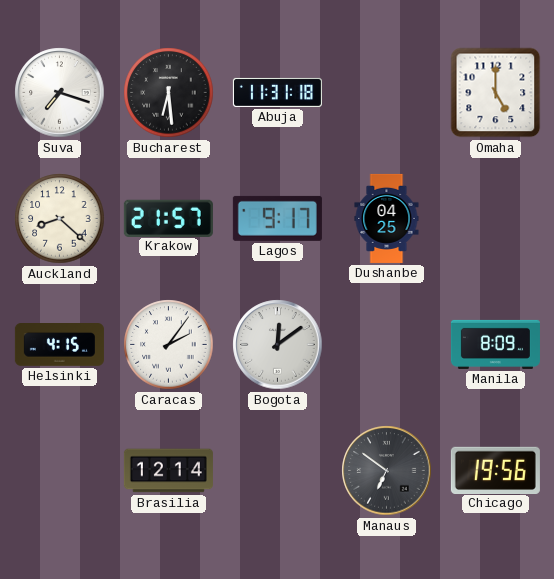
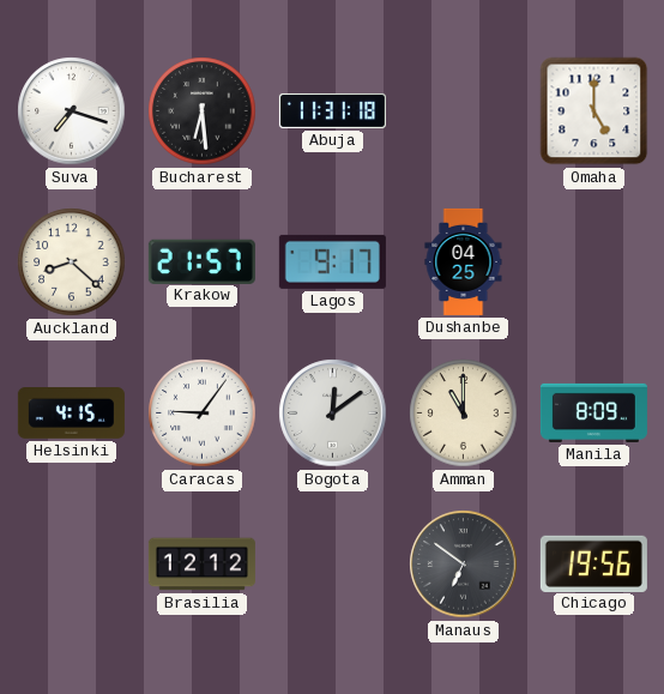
Caracas: 2:06 -> 9:06 (203, 414)
Amman: none -> 11:00 (464, 414)
Brasilia: 12:14 -> 12:12 (201, 565)
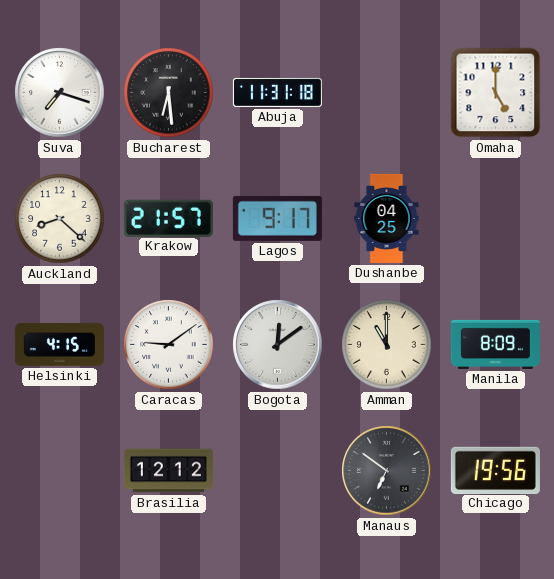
Caracas: 9:06 -> 9:09 (169, 345)
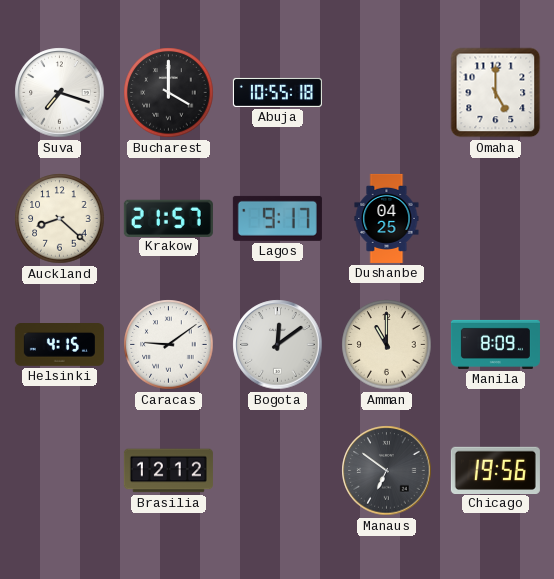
Bucharest: 6:29 -> 4:00 (169, 93)
Abuja: 11:31 -> 10:55 (277, 92)
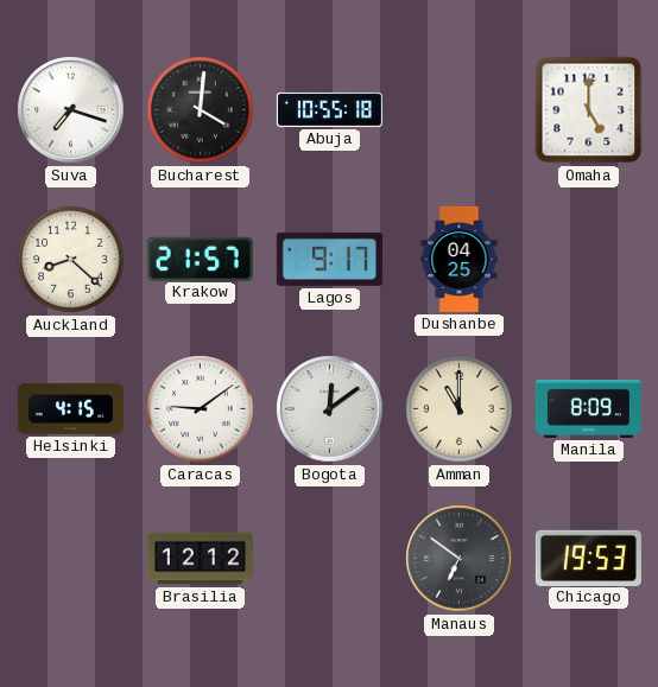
Bucharest: 4:00 -> 4:01 (201, 110)
Chicago: 19:56 -> 19:53 (588, 558)
